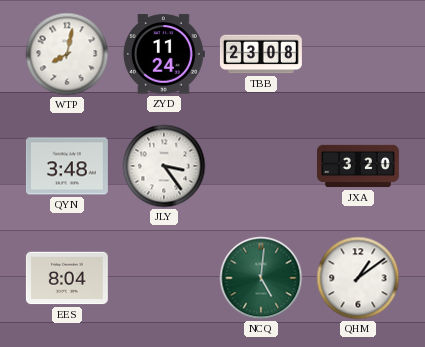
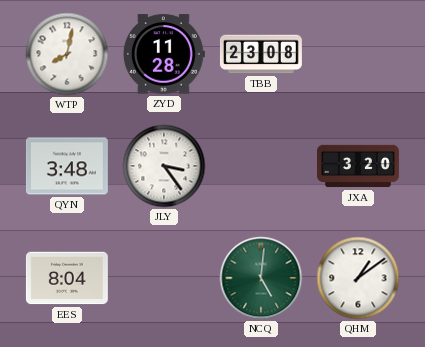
ZYD: 11:24 -> 11:28 (164, 54)
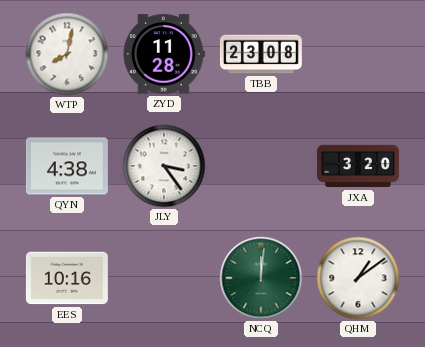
QYN: 3:48 -> 4:38 (67, 166)
EES: 8:04 -> 10:16 (67, 278)
NCQ: 5:01 -> 12:01 (261, 278)
